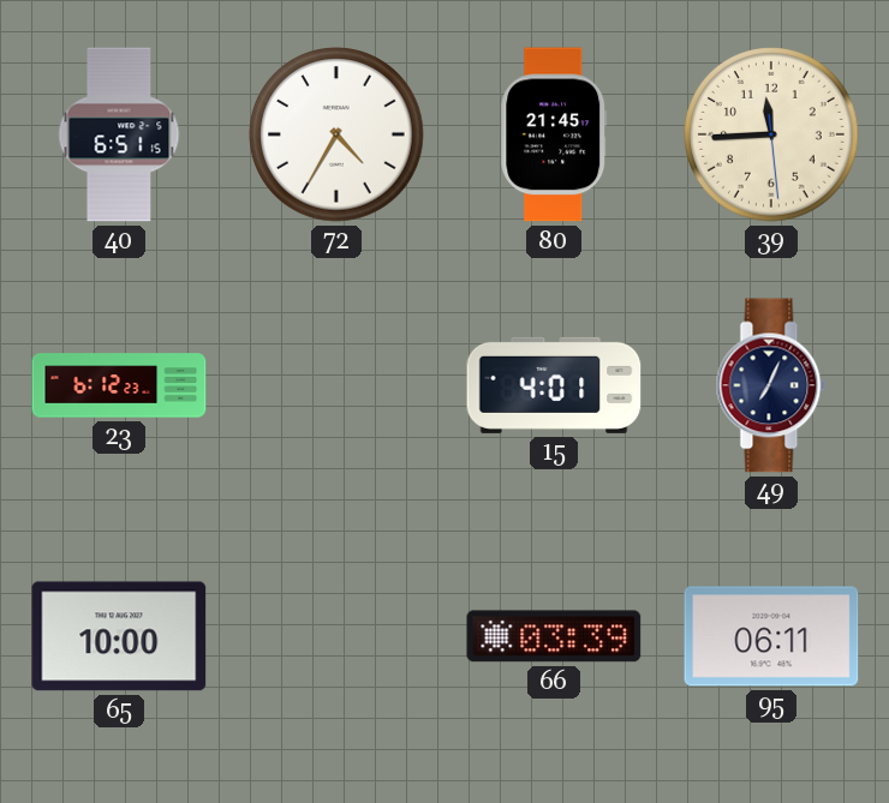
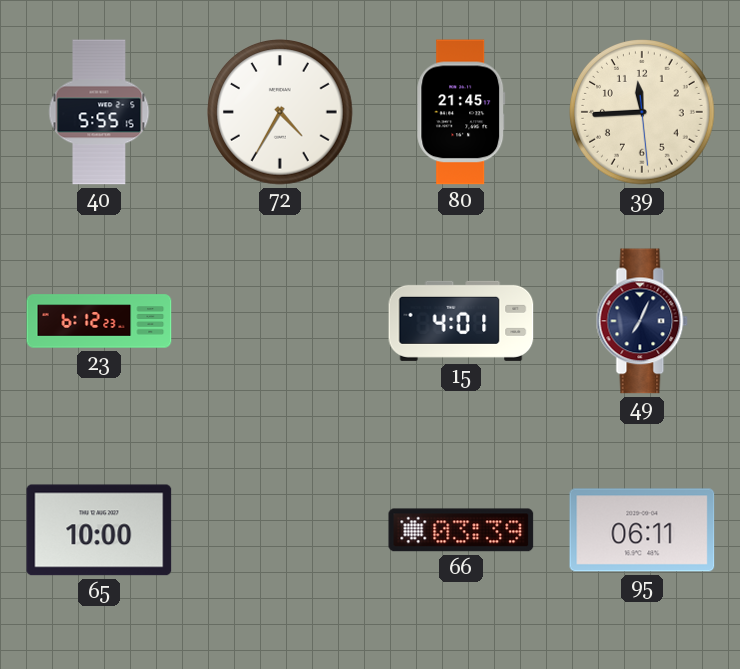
40: 6:51 -> 5:55 (99, 112)
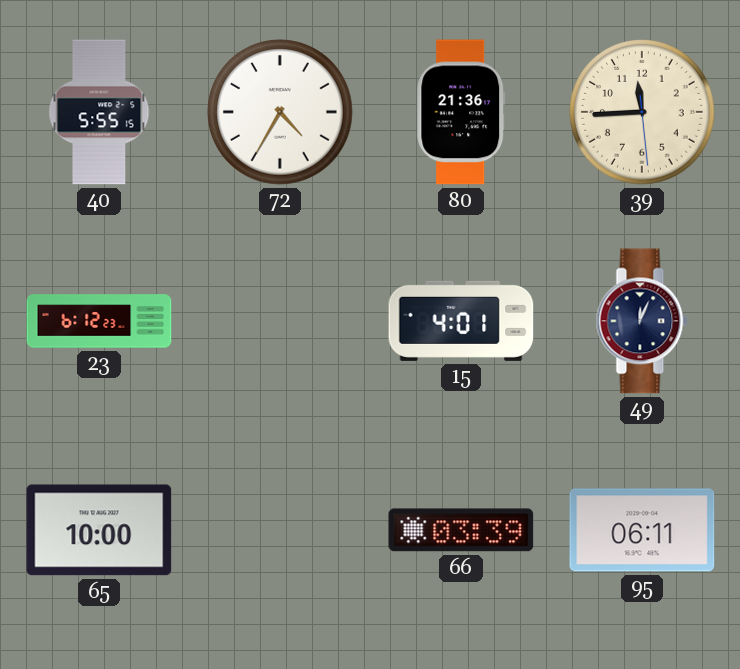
80: 21:45 -> 21:36 (461, 112)
49: 7:04 -> 12:04 (642, 321)
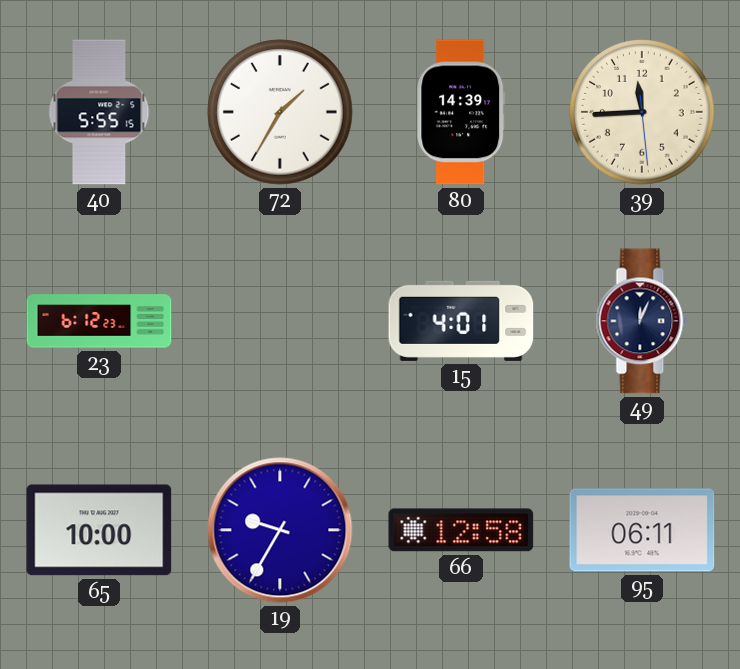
72: 4:35 -> 1:35 (280, 112)
80: 21:36 -> 14:39 (461, 112)
19: none -> 9:35 (280, 530)
66: 03:39 -> 12:58 (461, 530)
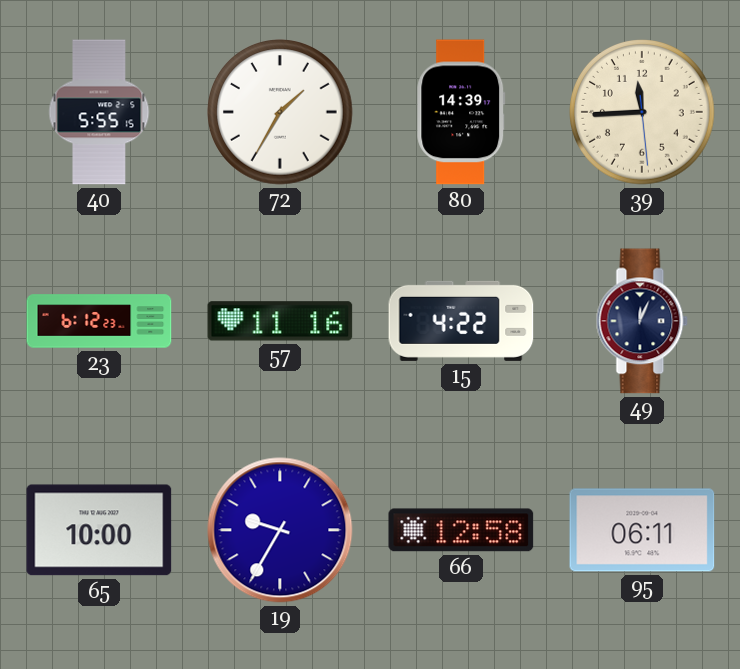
57: none -> 11:16 (280, 321)
15: 4:01 -> 4:22 (461, 321)
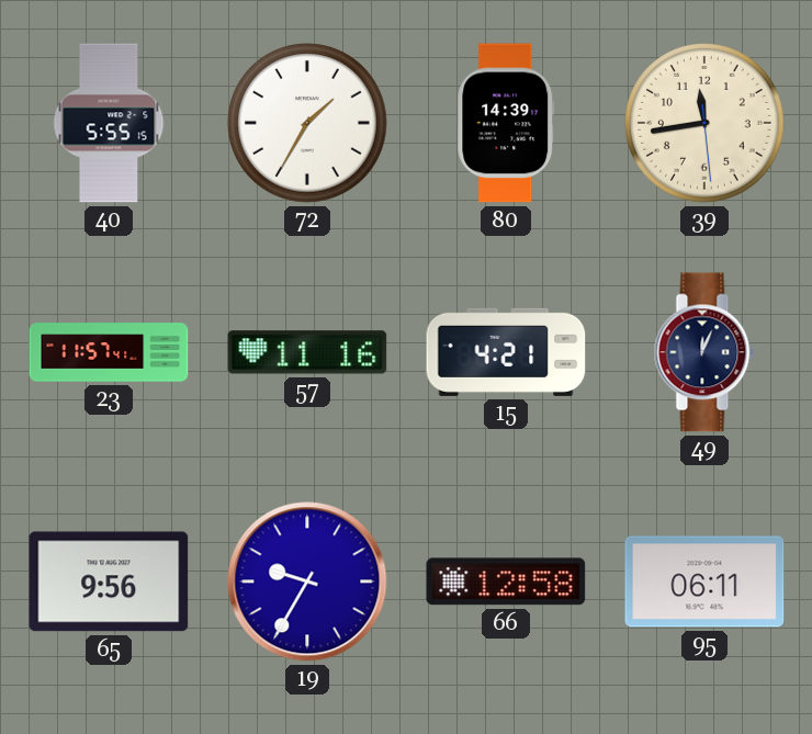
39: 11:44 -> 11:43 (704, 123)
23: 6:12 -> 11:57 (109, 352)
15: 4:22 -> 4:21 (506, 352)
65: 10:00 -> 9:56 (109, 581)
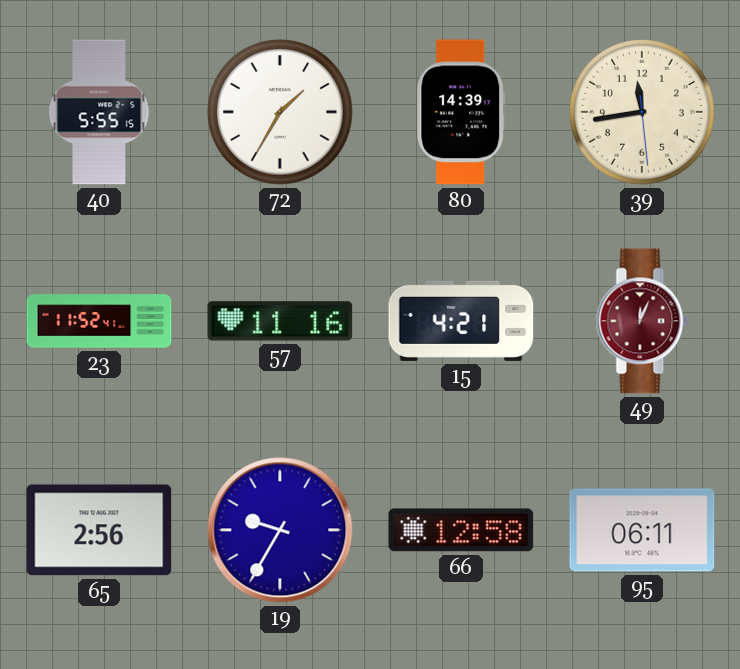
23: 11:57 -> 11:52 (99, 321)
49 dial: navy -> burgundy (642, 321)
65: 9:56 -> 2:56 (99, 530)
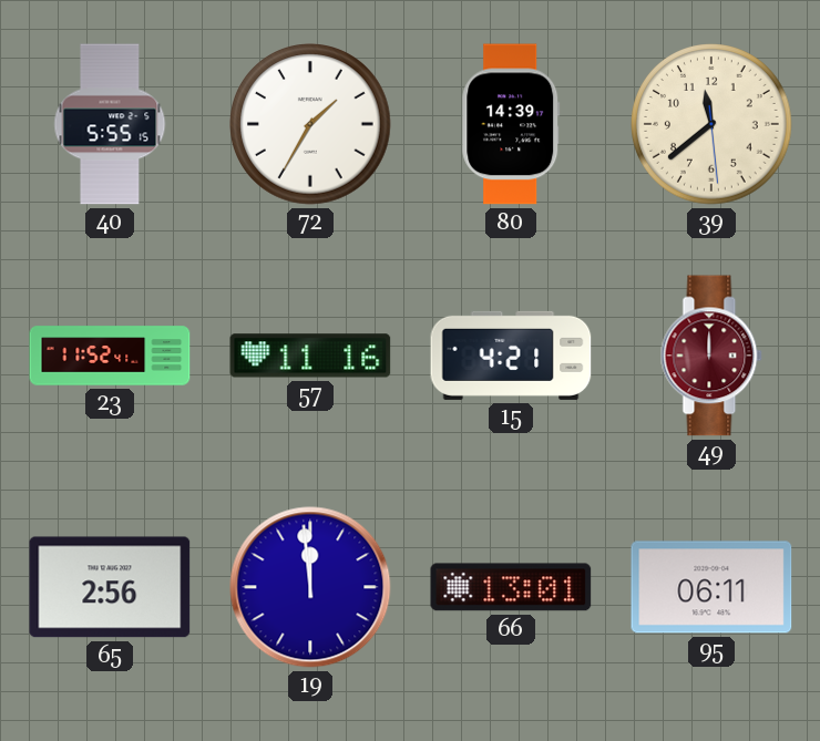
39: 11:43 -> 11:38 (711, 124)
49: 12:04 -> 12:00 (711, 356)
19: 9:35 -> 11:59 (310, 587)
66: 12:58 -> 13:01 (511, 587)
